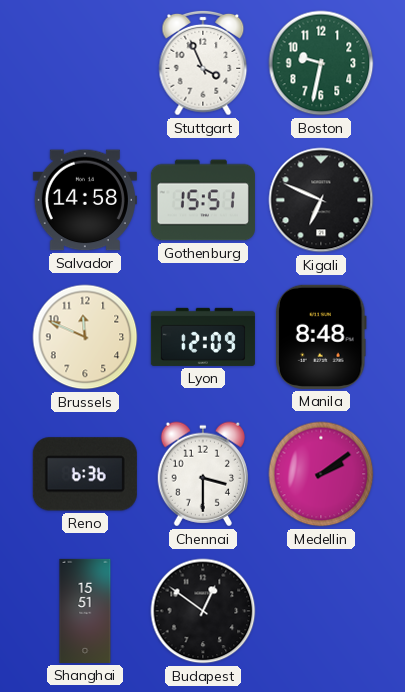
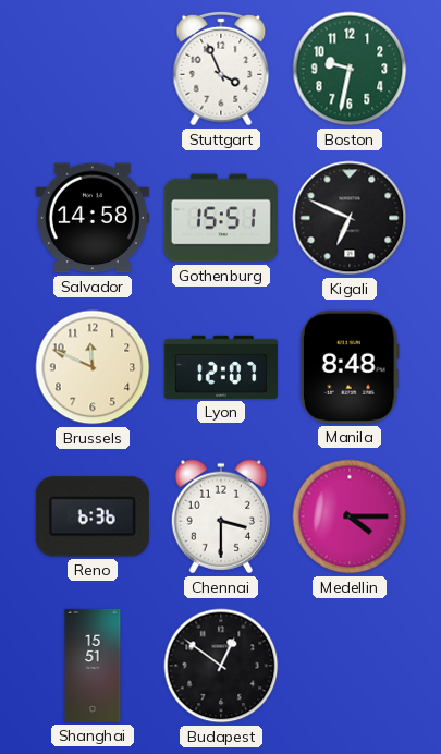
Lyon: 12:09 -> 12:07 (221, 367)
Medellin: 2:09 -> 4:15 (350, 516)
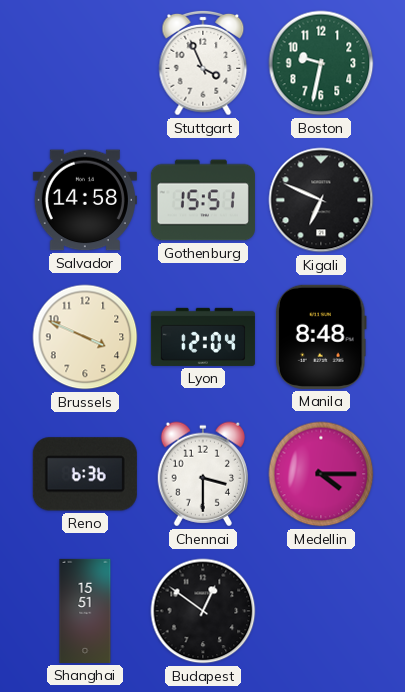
Brussels: 11:49 -> 3:49 (85, 337)
Lyon: 12:07 -> 12:04 (203, 337)
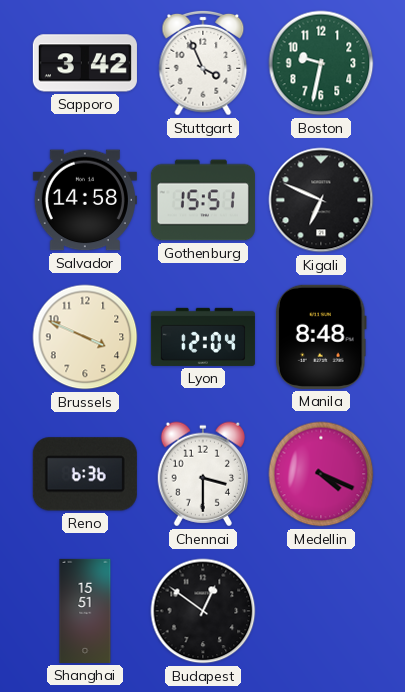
Sapporo: none -> 3:42 (85, 63)
Medellin: 4:15 -> 4:19 (321, 474)
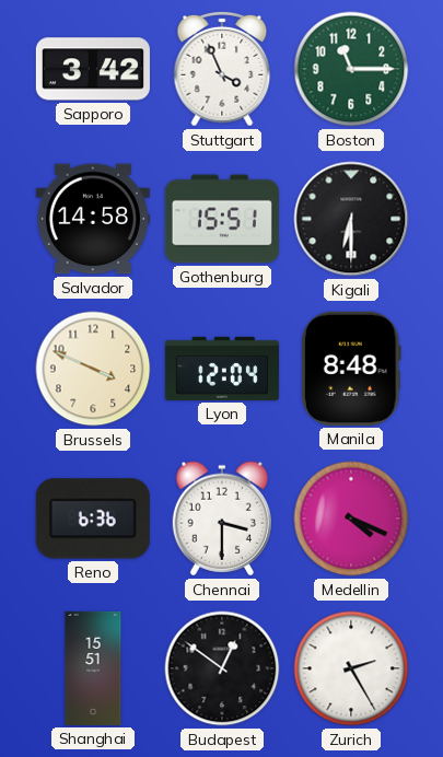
Boston: 9:32 -> 11:15 (351, 69)
Kigali: 6:49 -> 6:30 (351, 219)
Zurich: none -> 2:25 (351, 668)
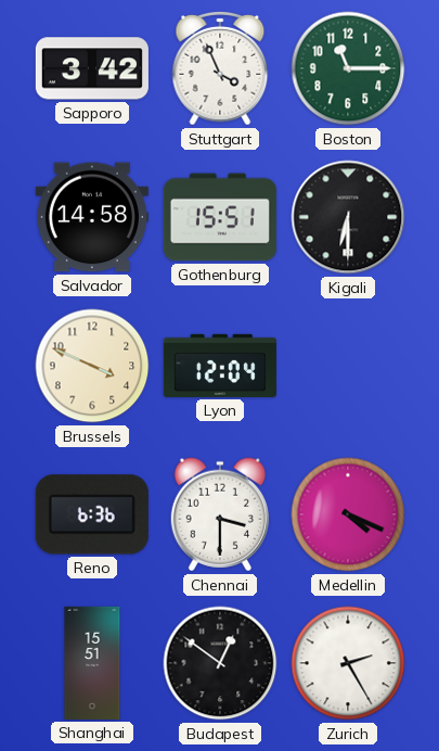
Manila: 8:48 -> none (351, 369)
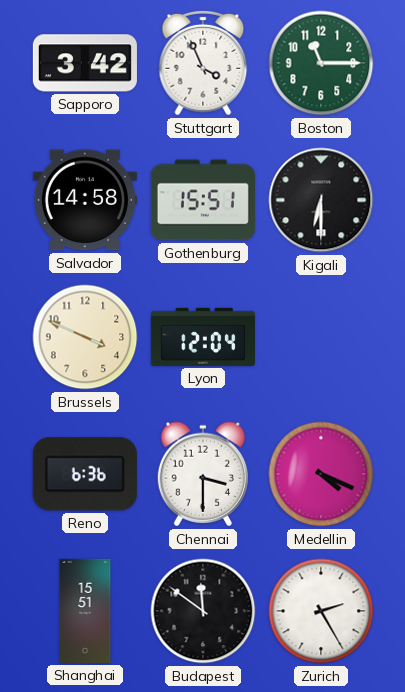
Budapest: 12:51 -> 11:51 (203, 611)
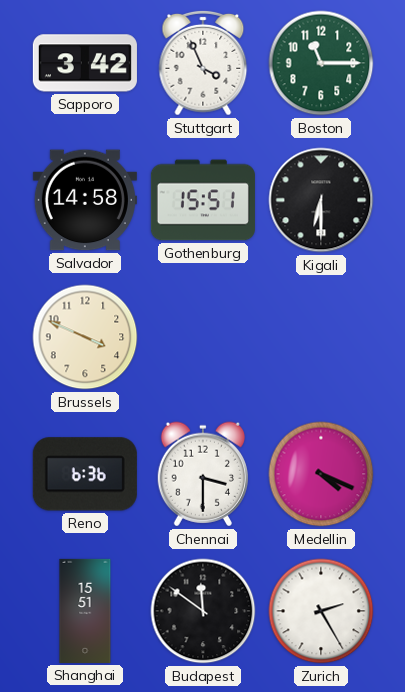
Lyon: 12:04 -> none (203, 337)
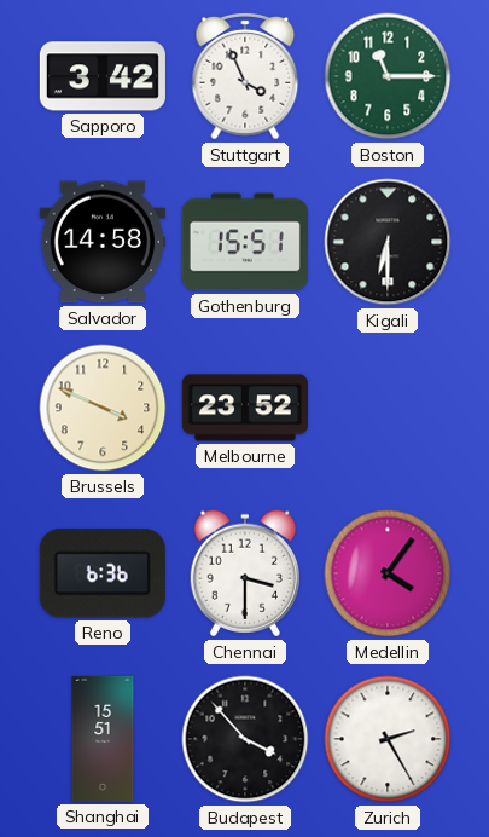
Melbourne: none -> 23:52 (245, 408)
Medellin: 4:19 -> 4:06 (388, 573)
Budapest: 11:51 -> 3:53 (245, 739)
